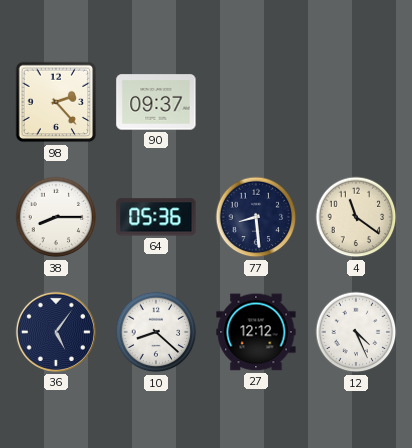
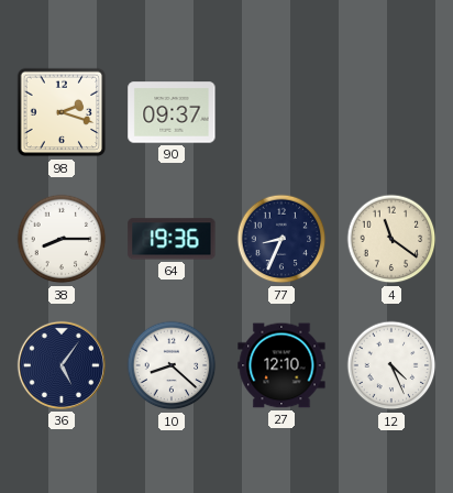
98: 2:23 -> 2:18 (62, 112)
64: 05:36 -> 19:36 (172, 239)
77: 8:29 -> 8:34 (281, 239)
27: 12:12 -> 12:10 (281, 365)
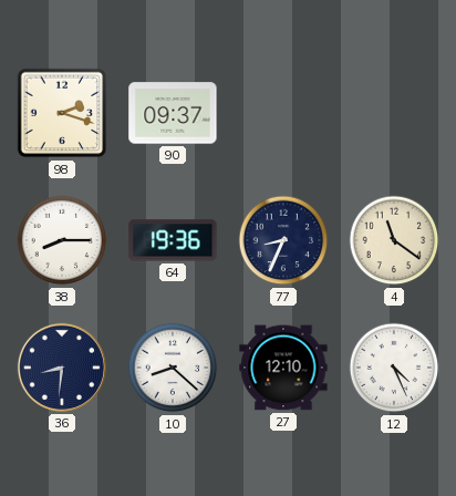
36: 5:06 -> 8:31 (62, 368)
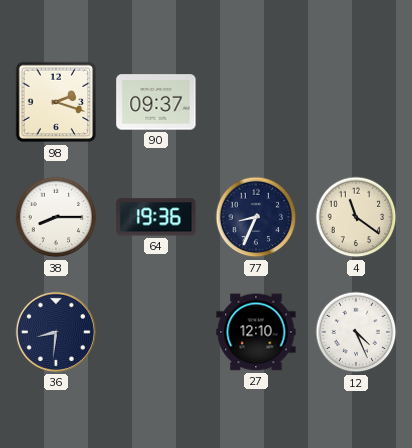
10: 8:22 -> none (173, 368)
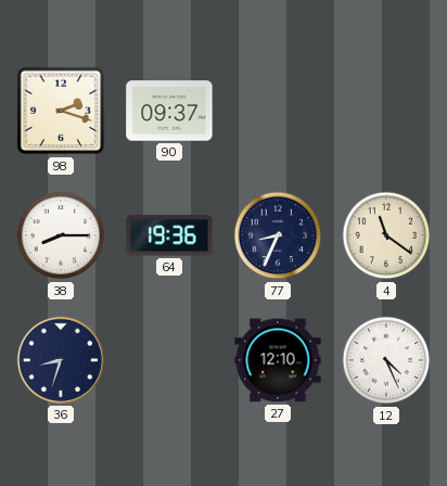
36: 8:31 -> 8:33 (61, 360)
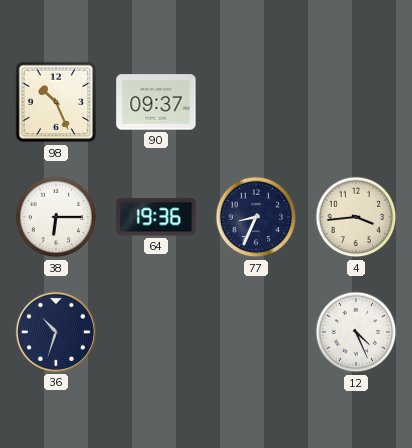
98: 2:18 -> 10:26 (56, 102)
38: 8:15 -> 6:15 (56, 217)
4: 11:21 -> 3:44 (356, 217)
36: 8:33 -> 10:33 (56, 332)
27: 12:10 -> none (278, 360)
